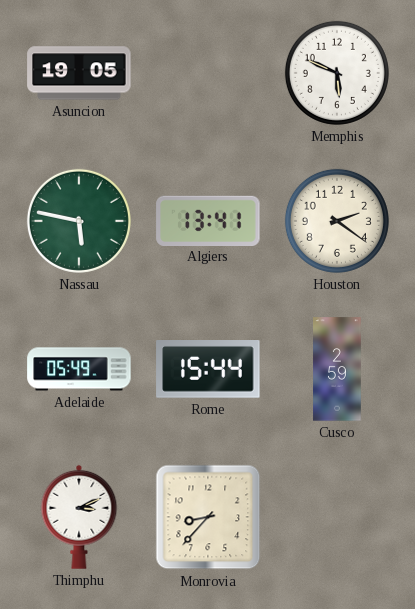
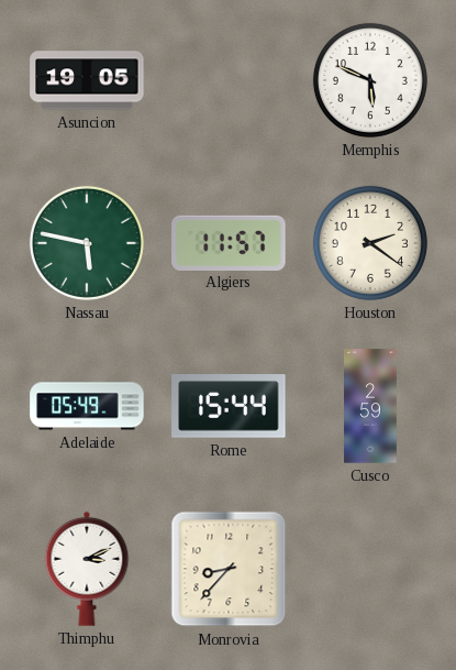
Algiers: 13:41 -> 11:57 (229, 242)
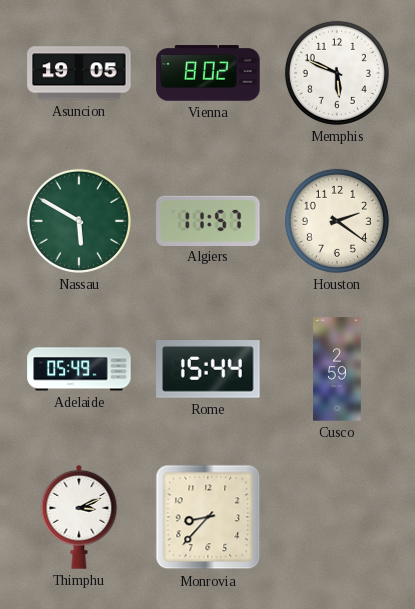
Vienna: none -> 8:02 (208, 73)
Nassau: 5:47 -> 5:50 (79, 221)
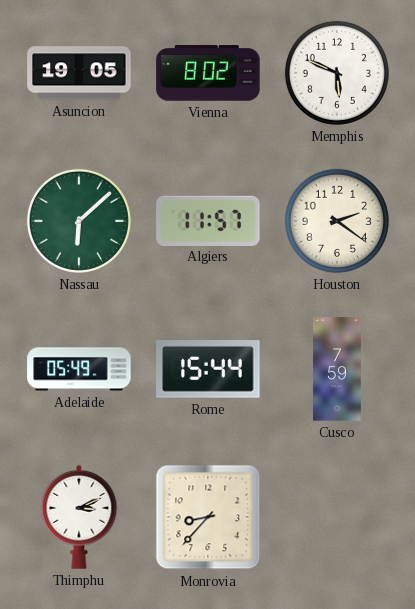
Nassau: 5:50 -> 6:08 (79, 221)
Cusco: 2:59 -> 7:59 (337, 369)
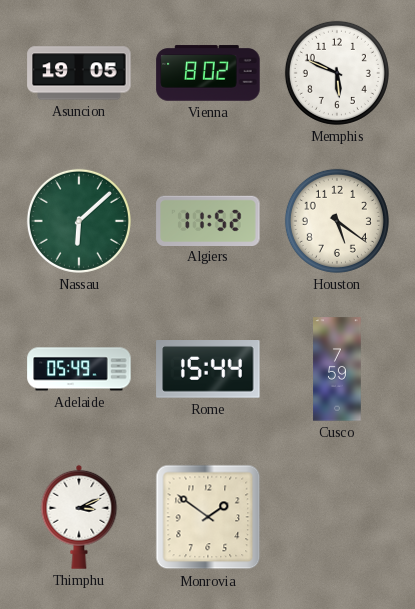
Algiers: 11:57 -> 11:52 (208, 220)
Houston: 2:21 -> 5:21 (337, 221)
Monrovia: 8:37 -> 1:51 (208, 517)
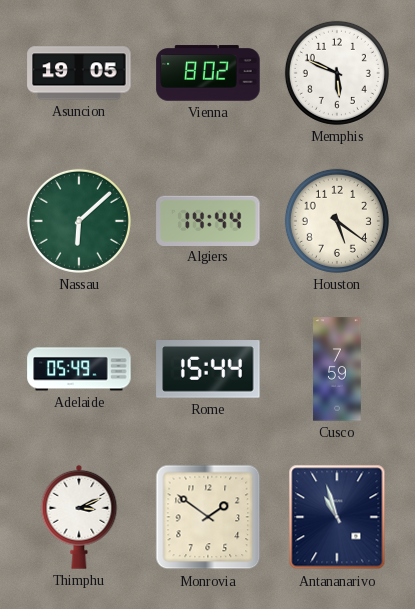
Algiers: 11:52 -> 14:44 (208, 220)
Antananarivo: none -> 10:57 (337, 517)
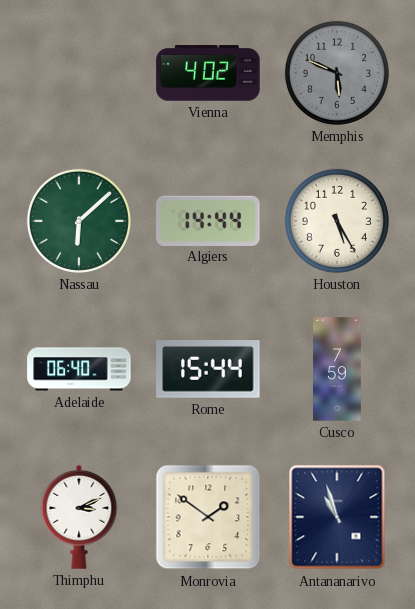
Asuncion: 19:05 -> none (79, 73)
Vienna: 8:02 -> 4:02 (208, 73)
Memphis dial: white -> grey (337, 73)
Houston: 5:21 -> 5:25 (337, 221)
Adelaide: 05:49 -> 06:40 (79, 369)
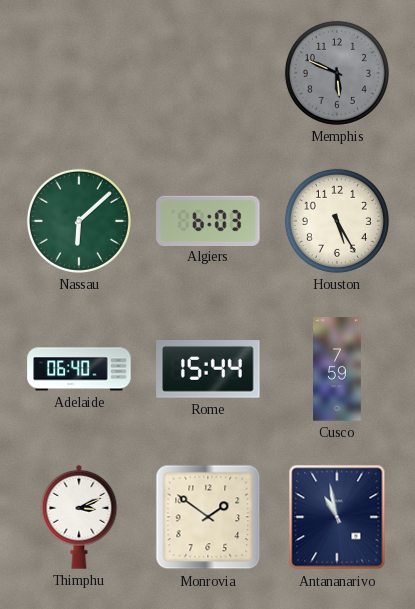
Vienna: 4:02 -> none (208, 73)
Algiers: 14:44 -> 6:03 (208, 220)
Antananarivo: 10:57 -> 10:58 (337, 517)
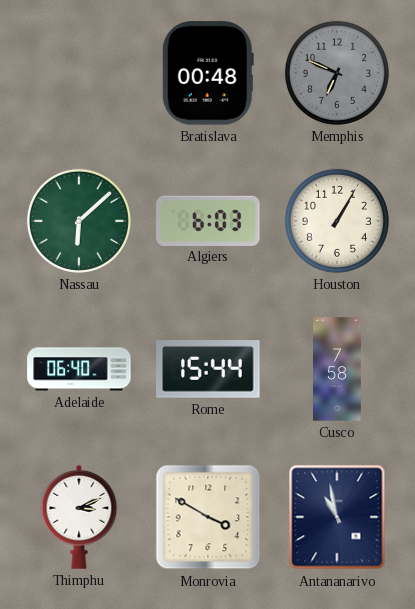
Bratislava: none -> 00:48 (208, 73)
Memphis: 5:49 -> 6:49 (337, 73)
Houston: 5:25 -> 1:05 (337, 221)
Cusco: 7:59 -> 7:58 (337, 369)
Monrovia: 1:51 -> 3:50 (208, 517)
